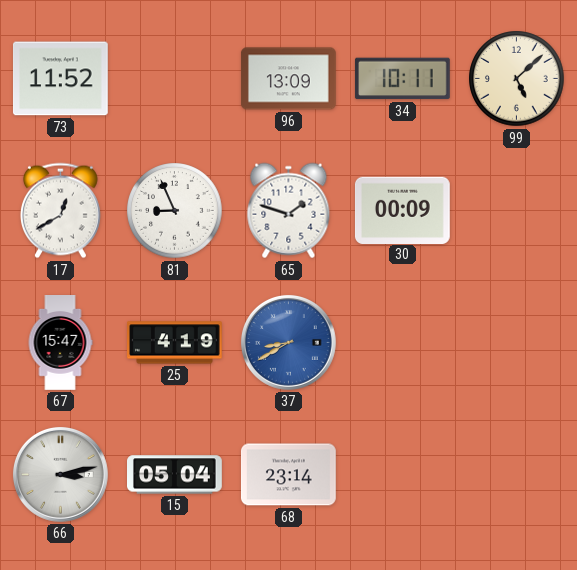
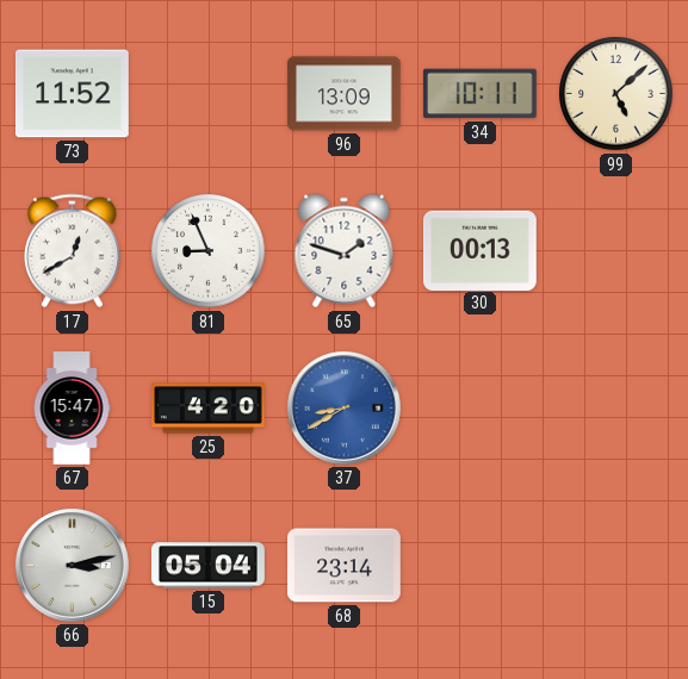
30: 00:09 -> 00:13 (479, 250)
25: 4:19 -> 4:20 (209, 409)
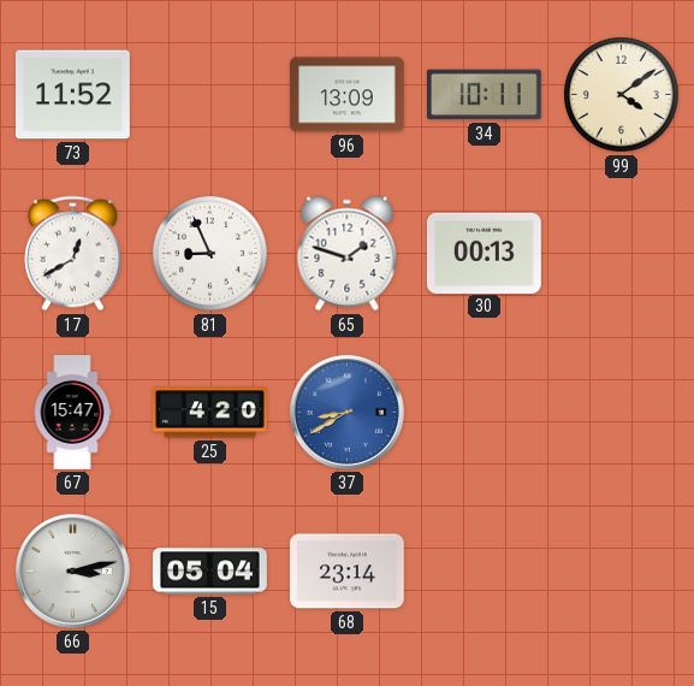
99: 5:08 -> 4:09 (622, 95)
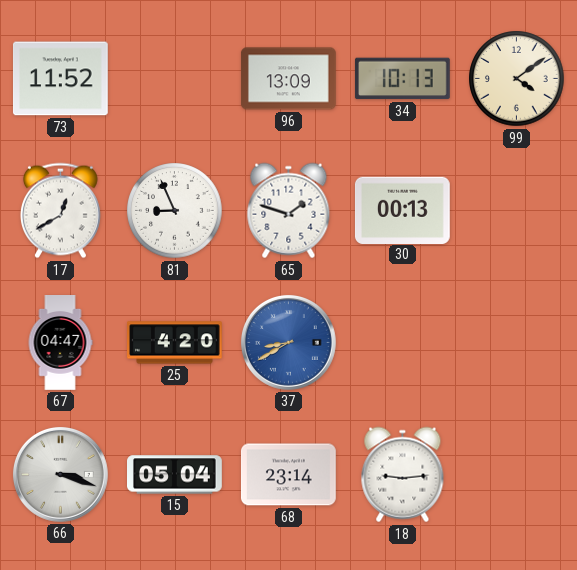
34: 10:11 -> 10:13 (402, 79)
67: 15:47 -> 04:47 (60, 343)
66: 3:13 -> 3:18 (60, 474)
18: none -> 9:14 (403, 475)
